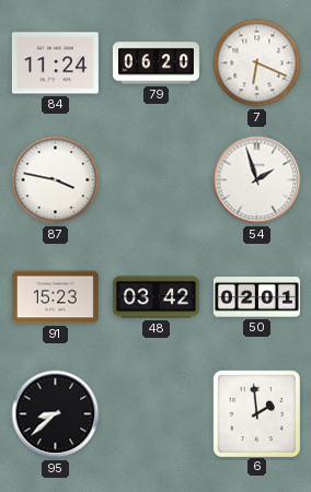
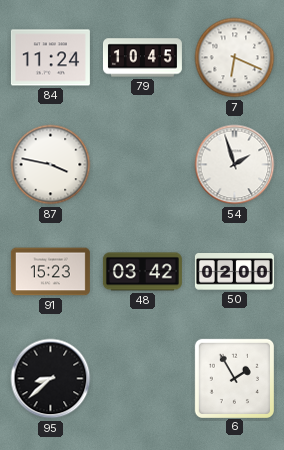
79: 06:20 -> 10:45 (142, 58)
50: 02:01 -> 02:00 (234, 272)
6: 1:59 -> 1:55 (234, 378)
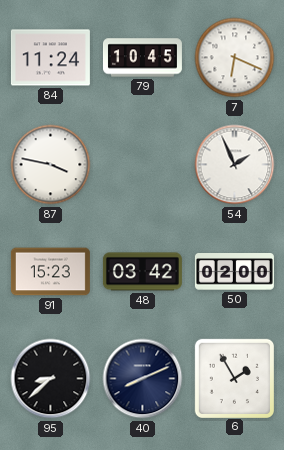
54: 1:57 -> 1:56 (235, 165)
40: none -> 8:11 (143, 379)
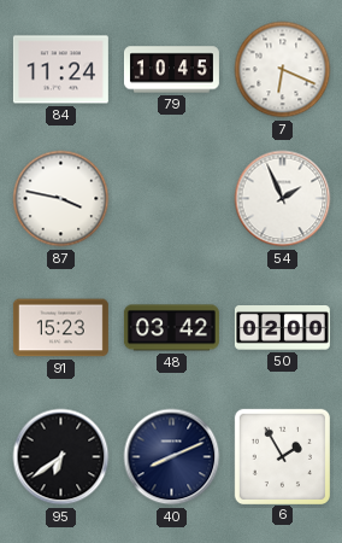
95: 8:38 -> 6:39 (61, 457)
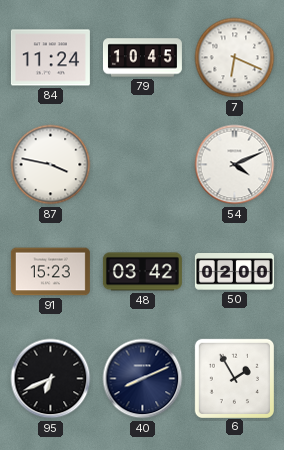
54: 1:56 -> 4:11 (235, 165)
95: 6:39 -> 6:41 (51, 379)
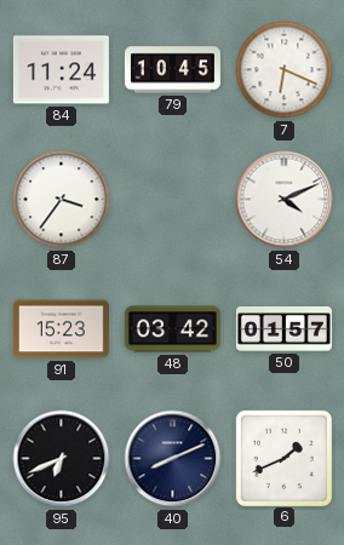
87: 3:47 -> 3:36 (62, 200)
50: 02:00 -> 01:57 (283, 329)
6: 1:55 -> 1:41 (283, 458)
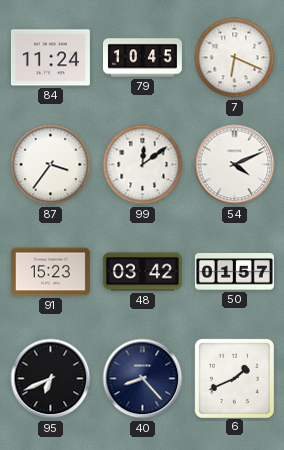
99: none -> 12:09 (143, 165)
40: 8:11 -> 8:23 (143, 379)
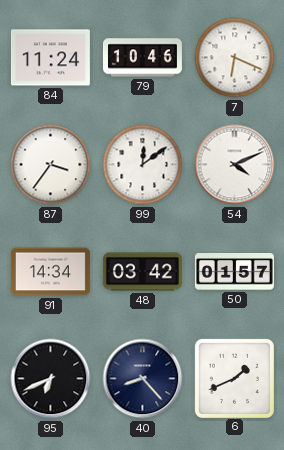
79: 10:45 -> 10:46 (142, 58)
91: 15:23 -> 14:34 (50, 272)
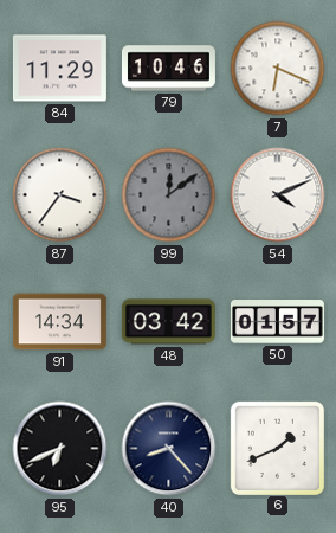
84: 11:24 -> 11:29 (59, 69)
99 dial: white -> grey (169, 195)
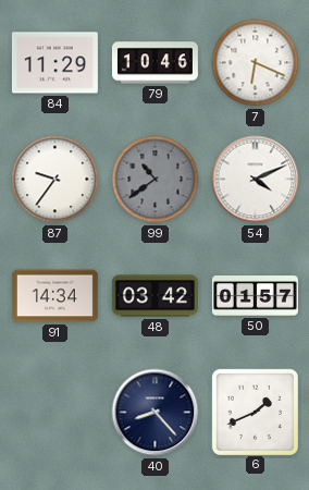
87: 3:36 -> 9:36 (55, 180)
99: 12:09 -> 10:39 (156, 180)
95: 6:41 -> none (60, 449)
